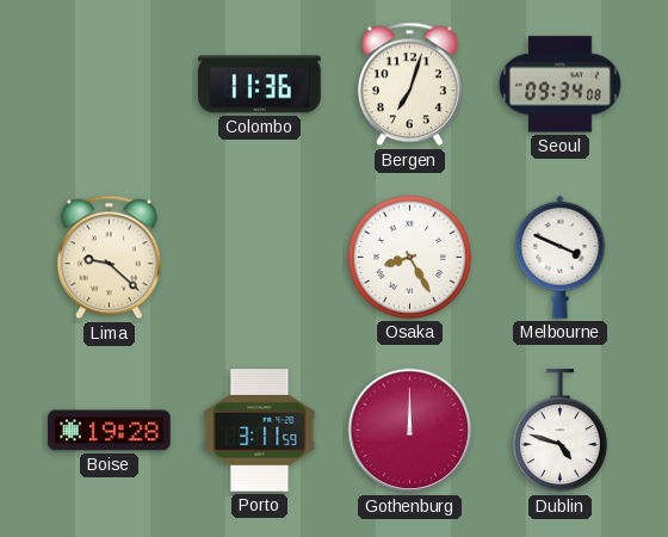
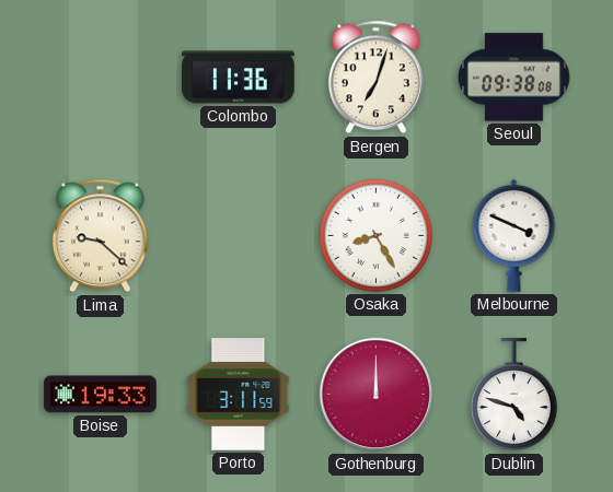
Seoul: 09:34 -> 09:38 (514, 78)
Boise: 19:28 -> 19:33 (101, 395)
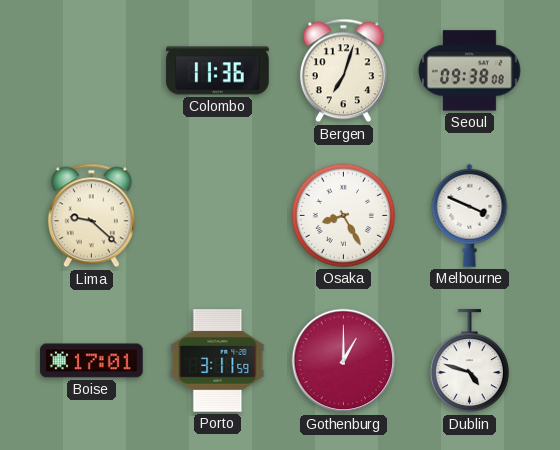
Boise: 19:33 -> 17:01 (92, 361)
Gothenburg: 12:00 -> 1:00 (344, 361)
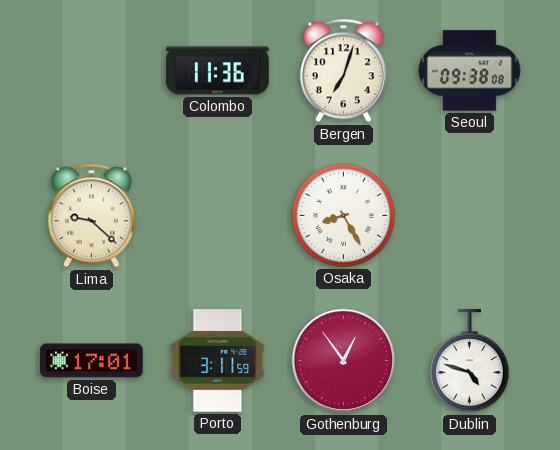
Melbourne: 3:49 -> none (470, 215)
Gothenburg: 1:00 -> 12:54 (344, 361)
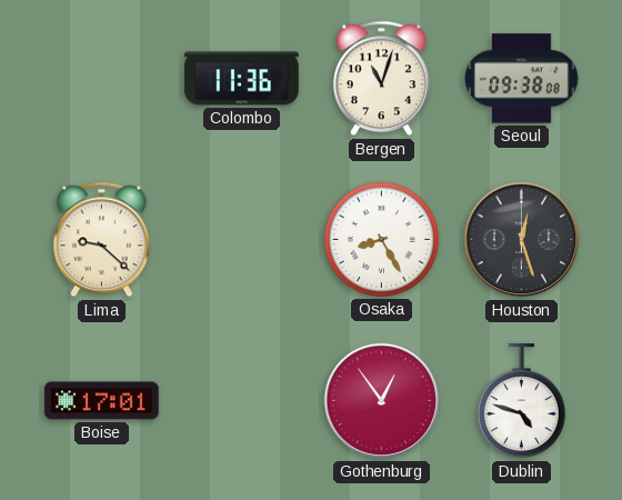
Bergen: 7:03 -> 11:03 (381, 79)
Houston: none -> 12:27 (522, 240)
Porto: 3:11 -> none (218, 361)
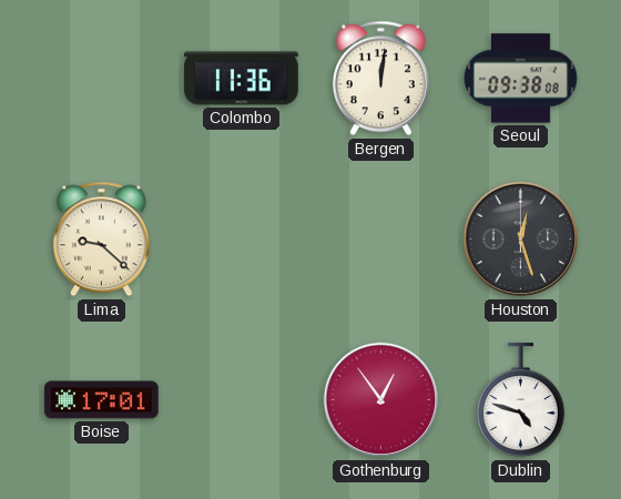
Bergen: 11:03 -> 12:01 (380, 79)
Osaka: 8:25 -> none (381, 239)
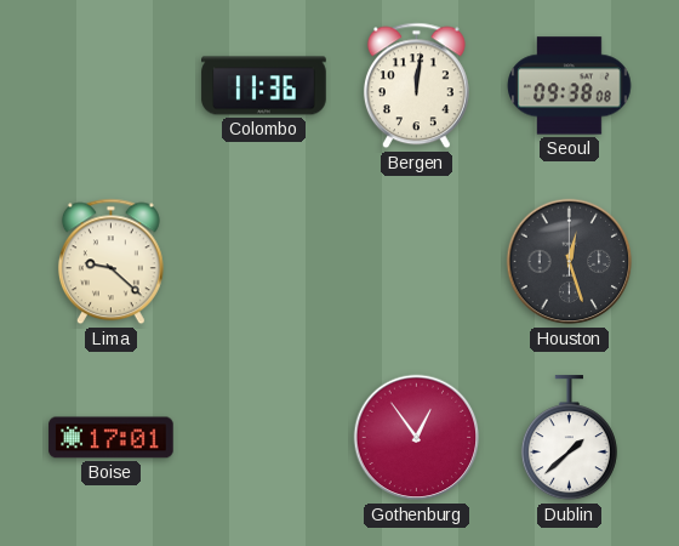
Dublin: 4:48 -> 1:38 (569, 438)
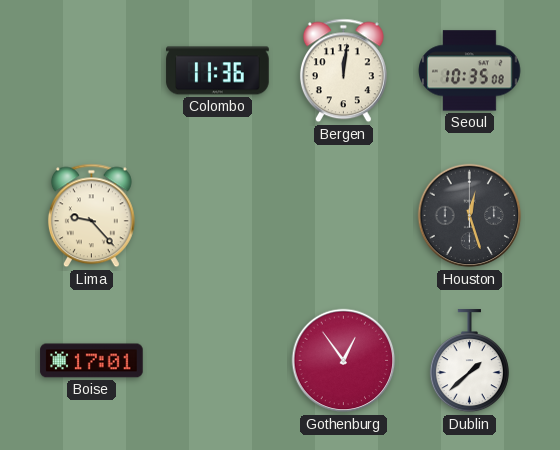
Seoul: 09:38 -> 10:35 (470, 71)
Lima: 9:22 -> 9:23 (91, 216)
